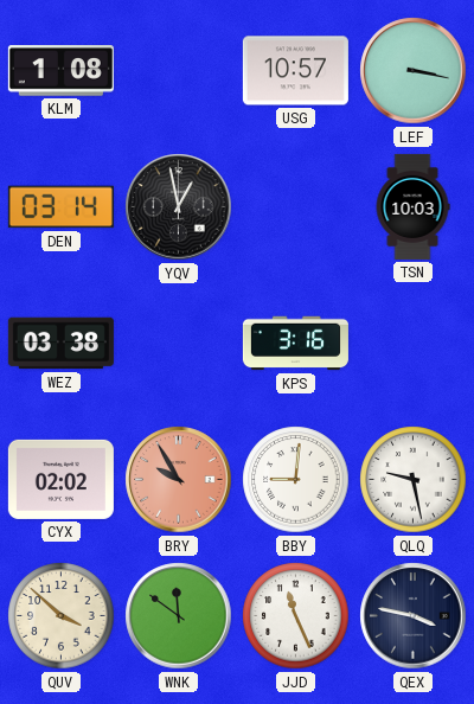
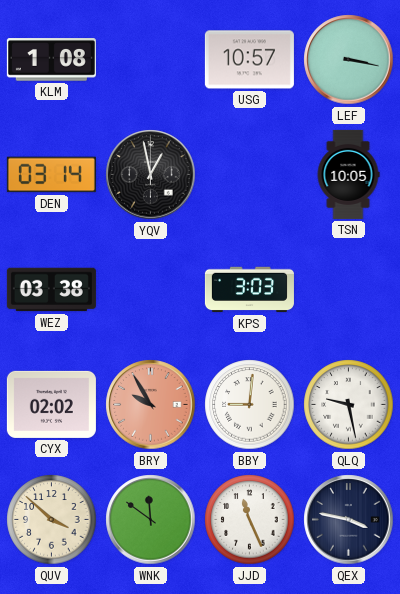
TSN: 10:03 -> 10:05 (348, 174)
KPS: 3:16 -> 3:03 (249, 290)
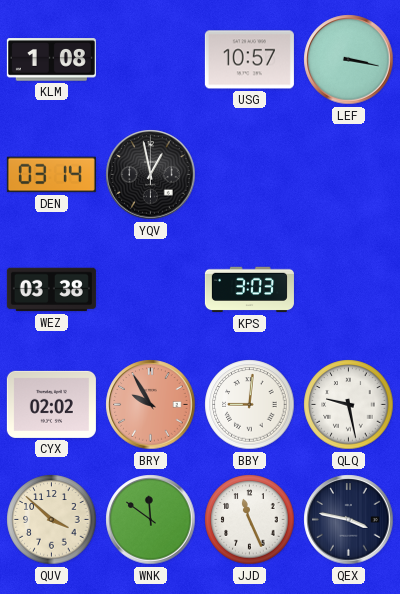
TSN: 10:05 -> none (348, 174)
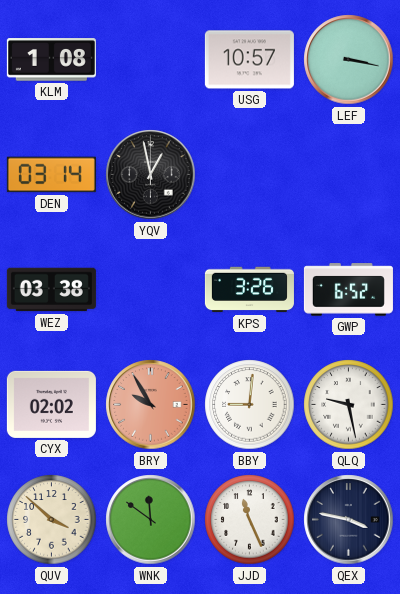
KPS: 3:03 -> 3:26 (249, 290)
GWP: none -> 6:52 (348, 290)
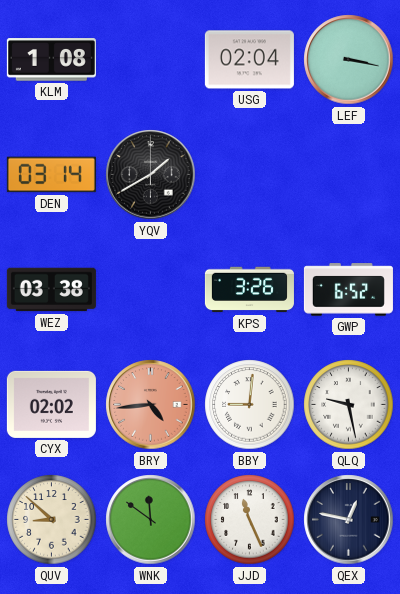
USG: 10:57 -> 02:04 (249, 60)
YQV: 12:58 -> 1:40 (151, 175)
BRY: 9:55 -> 4:44 (151, 405)
QUV: 3:52 -> 8:52 (52, 520)
QEX: 3:47 -> 12:47 (349, 520)
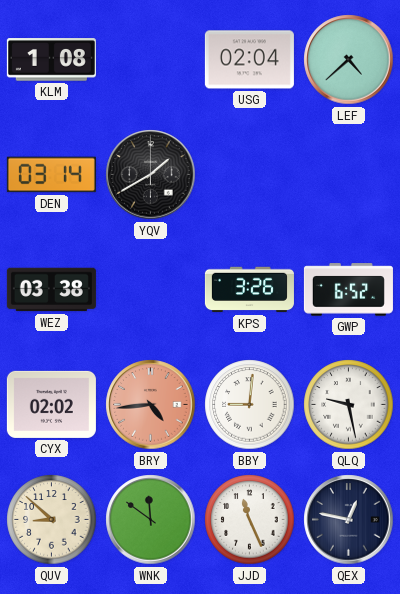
LEF: 3:17 -> 4:38 (349, 60)
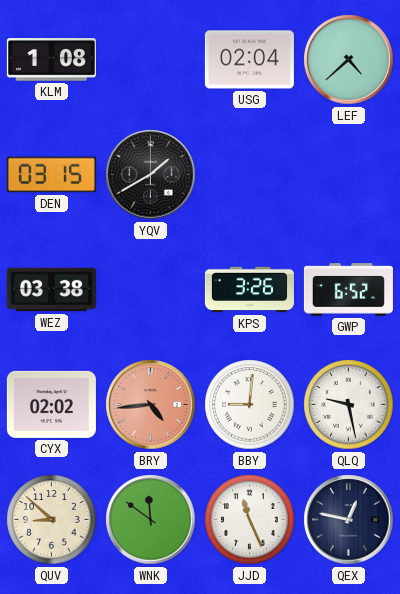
DEN: 03:14 -> 03:15 (51, 175)
